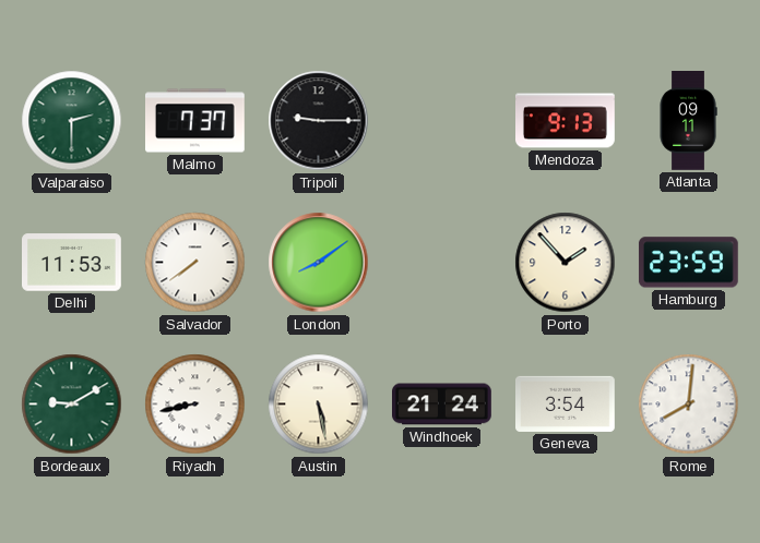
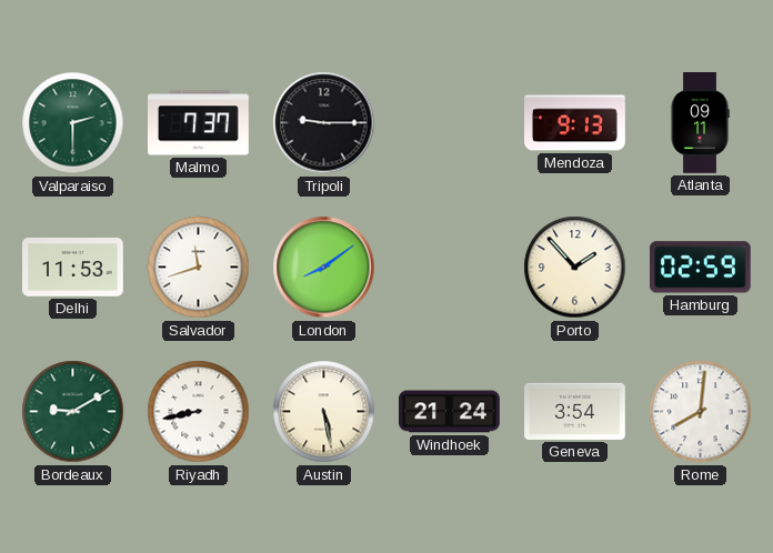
Salvador: 7:39 -> 11:42 (199, 268)
Hamburg: 23:59 -> 02:59 (700, 268)
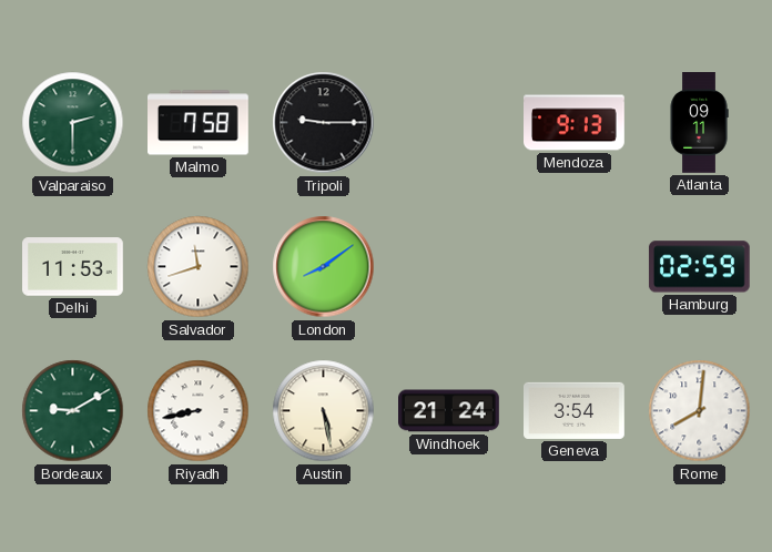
Malmo: 7:37 -> 7:58 (199, 123)
Porto: 1:53 -> none (575, 268)
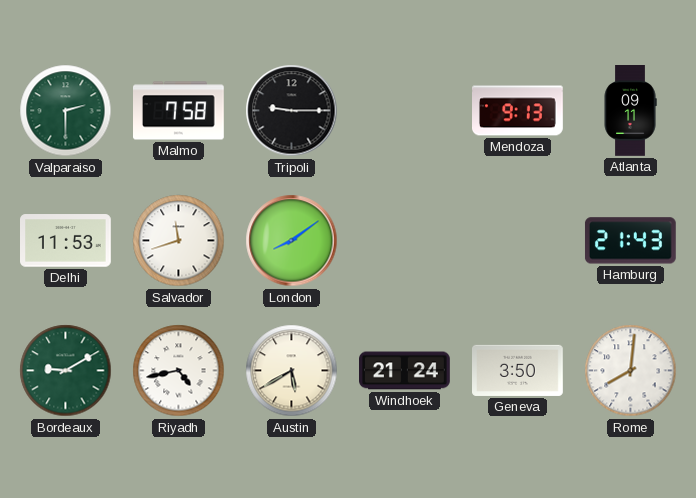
Hamburg: 02:59 -> 21:43 (630, 241)
Riyadh: 8:43 -> 4:43 (179, 371)
Austin: 5:28 -> 5:40 (292, 371)
Geneva: 3:54 -> 3:50 (518, 370)
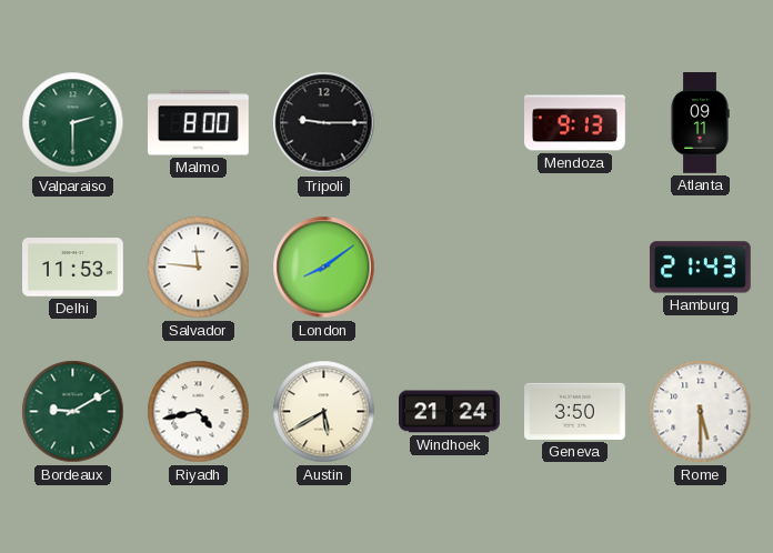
Malmo: 7:58 -> 8:00 (199, 123)
Salvador: 11:42 -> 11:46 (199, 268)
Rome: 8:01 -> 5:30 (701, 412)
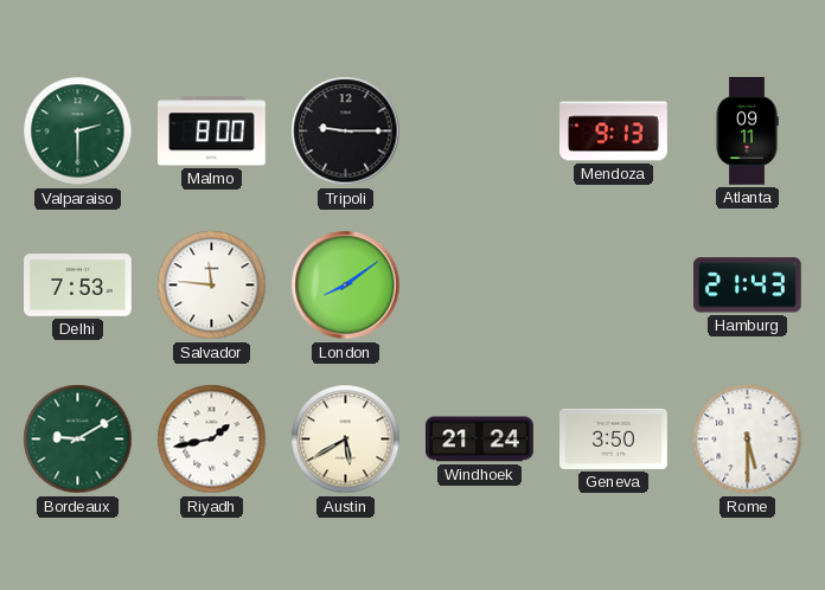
Delhi: 11:53 -> 7:53 (78, 286)
Riyadh: 4:43 -> 1:43 (212, 440)
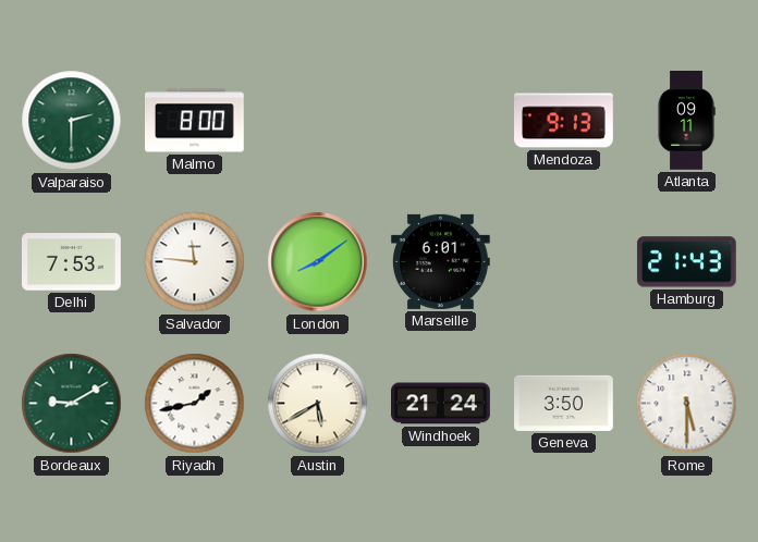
Tripoli: 9:15 -> none (346, 132)
Marseille: none -> 6:01 (441, 261)
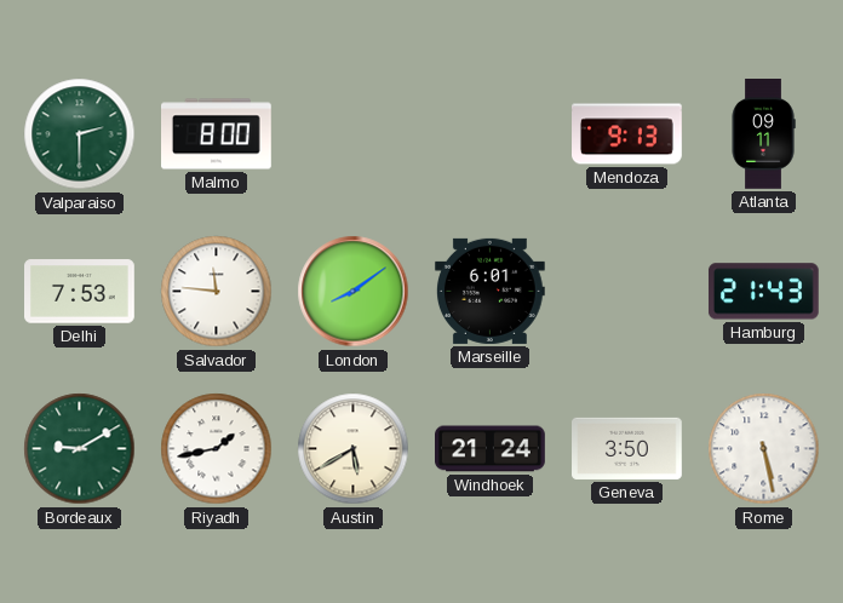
Rome: 5:30 -> 5:28 (764, 449)
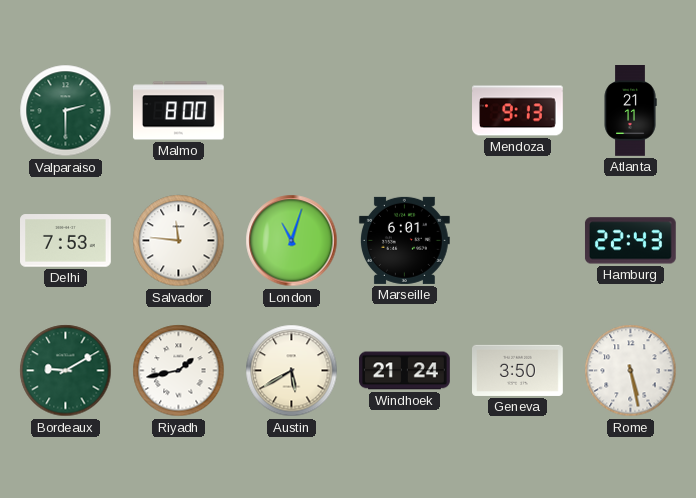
Atlanta: 09:11 -> 21:11 (630, 111)
London: 8:09 -> 11:03 (292, 241)
Hamburg: 21:43 -> 22:43 (630, 241)
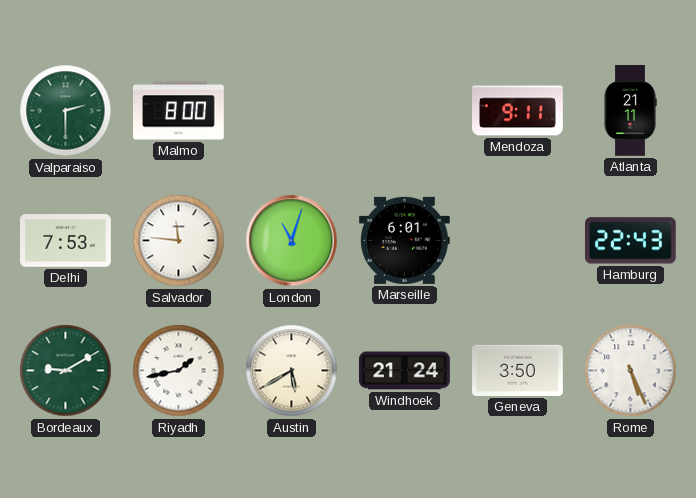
Mendoza: 9:13 -> 9:11 (518, 111)
Rome: 5:28 -> 5:26 (631, 371)
